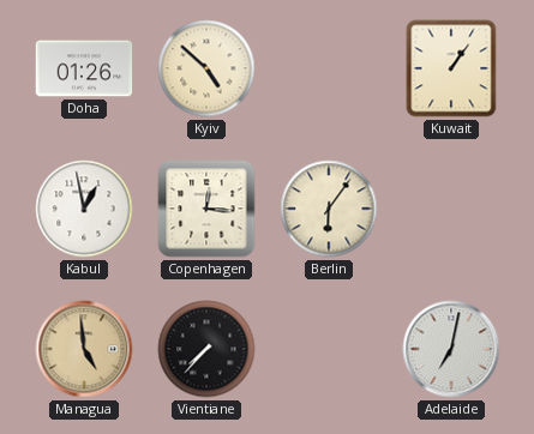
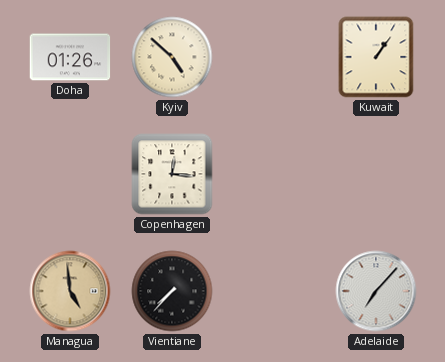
Kabul: 12:58 -> none (84, 209)
Berlin: 6:06 -> none (329, 209)
Adelaide: 7:02 -> 7:07 (376, 291)
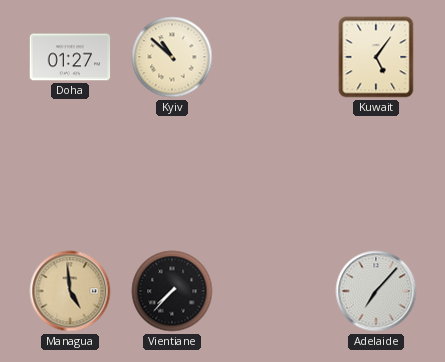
Doha: 01:26 -> 01:27 (70, 57)
Kyiv: 4:52 -> 10:52 (172, 57)
Kuwait: 1:06 -> 5:06 (376, 57)
Copenhagen: 12:16 -> none (172, 174)
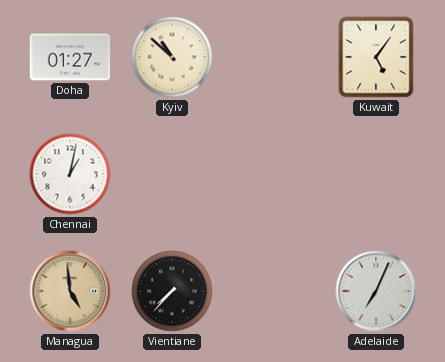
Chennai: none -> 1:02 (70, 174)
Adelaide: 7:07 -> 7:04 (376, 291)
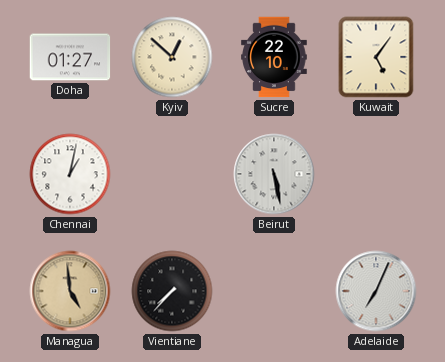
Kyiv: 10:52 -> 12:52 (172, 57)
Sucre: none -> 22:10 (274, 57)
Beirut: none -> 5:28 (274, 174)
